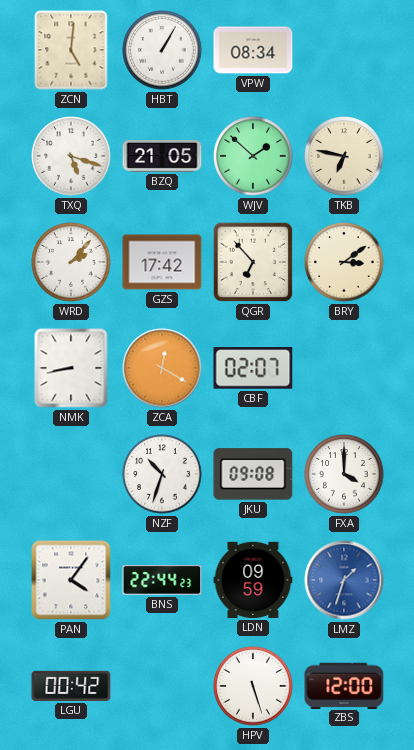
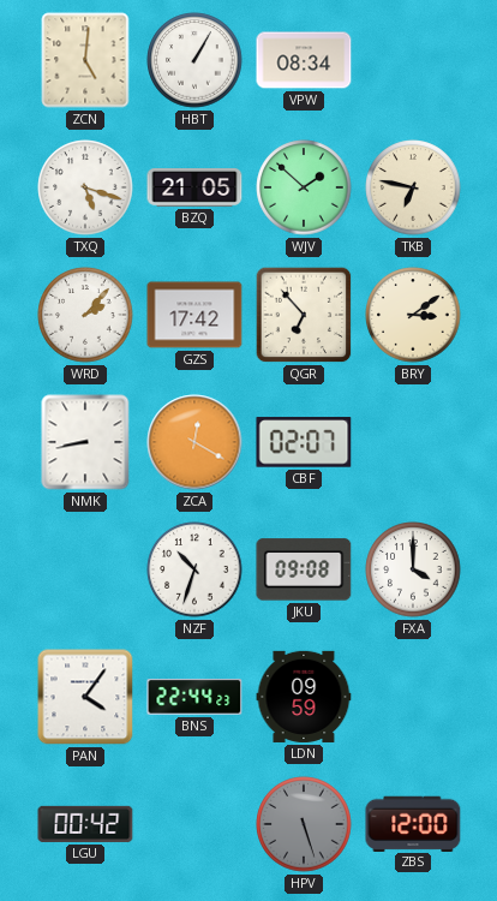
LMZ: 1:33 -> none (344, 580)
HPV dial: white -> grey (304, 824)
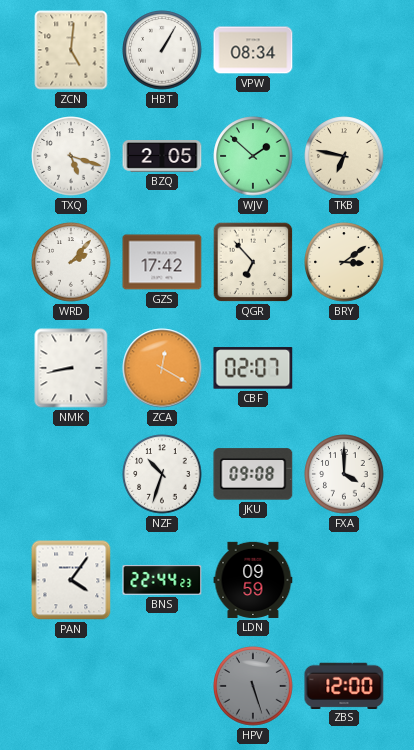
BZQ: 21:05 -> 2:05 (162, 157)
LGU: 00:42 -> none (85, 824)
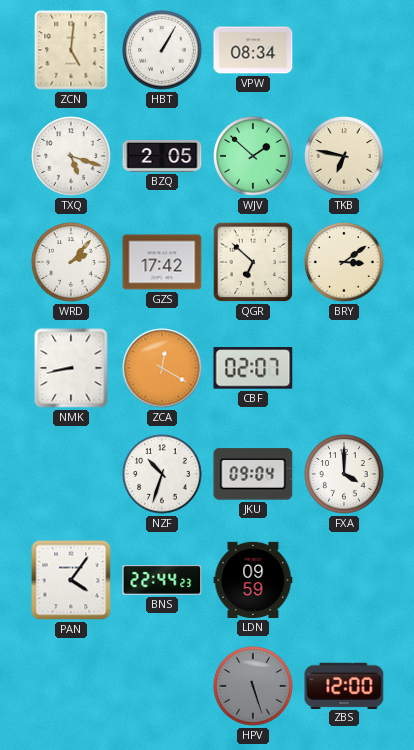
QGR: 6:53 -> 6:52 (253, 262)
JKU: 09:08 -> 09:04 (253, 474)
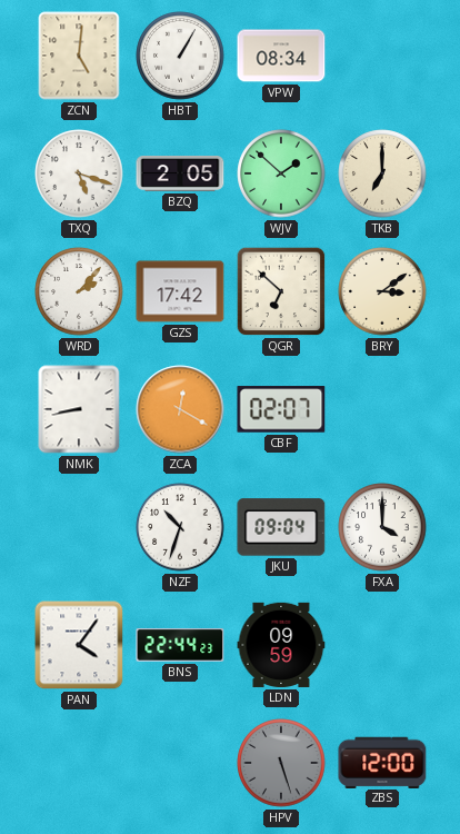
TKB: 6:47 -> 7:00 (382, 173)
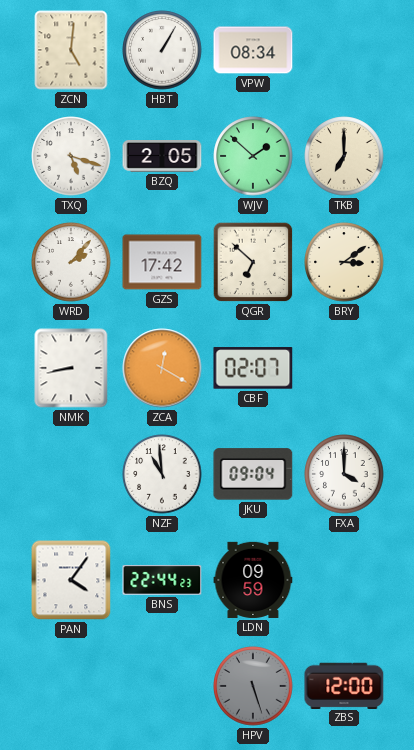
NZF: 10:33 -> 10:59 (162, 474)
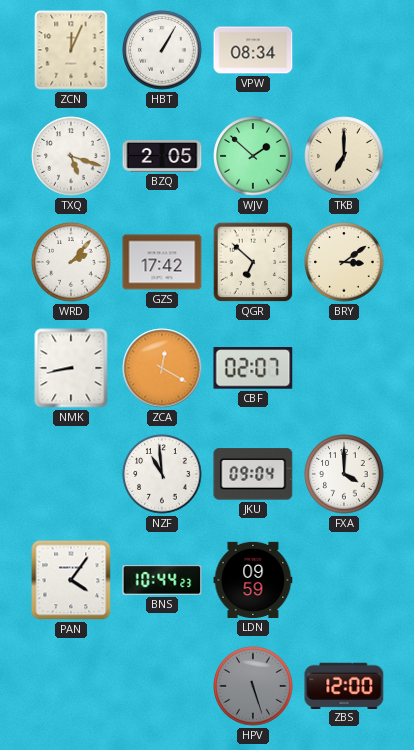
ZCN: 5:01 -> 12:04 (71, 50)
BNS: 22:44 -> 10:44 (162, 580)
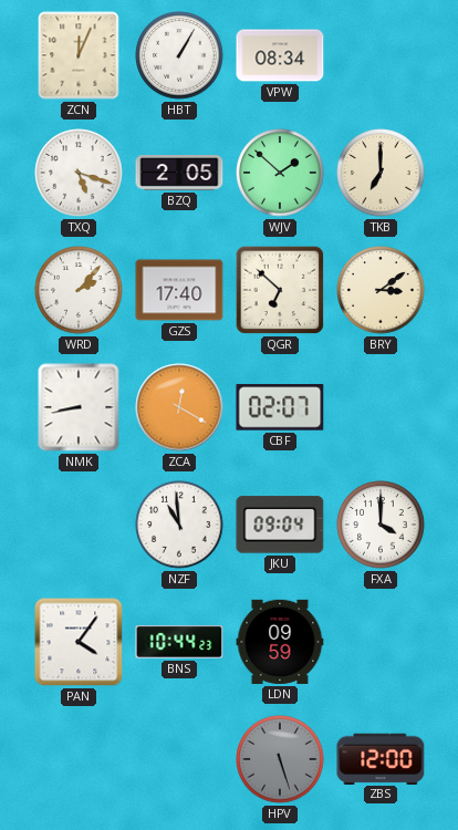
GZS: 17:42 -> 17:40 (179, 290)
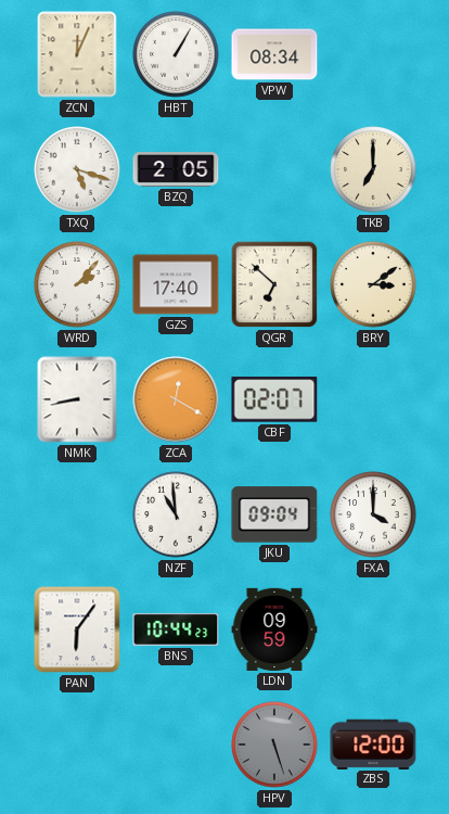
WJV: 1:52 -> none (280, 173)
PAN: 4:06 -> 6:06 (77, 629)
